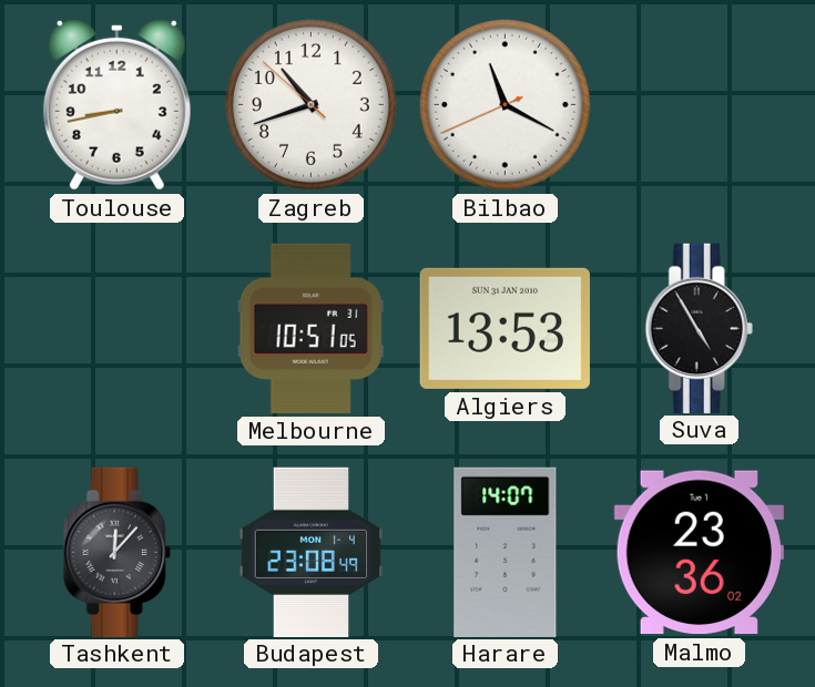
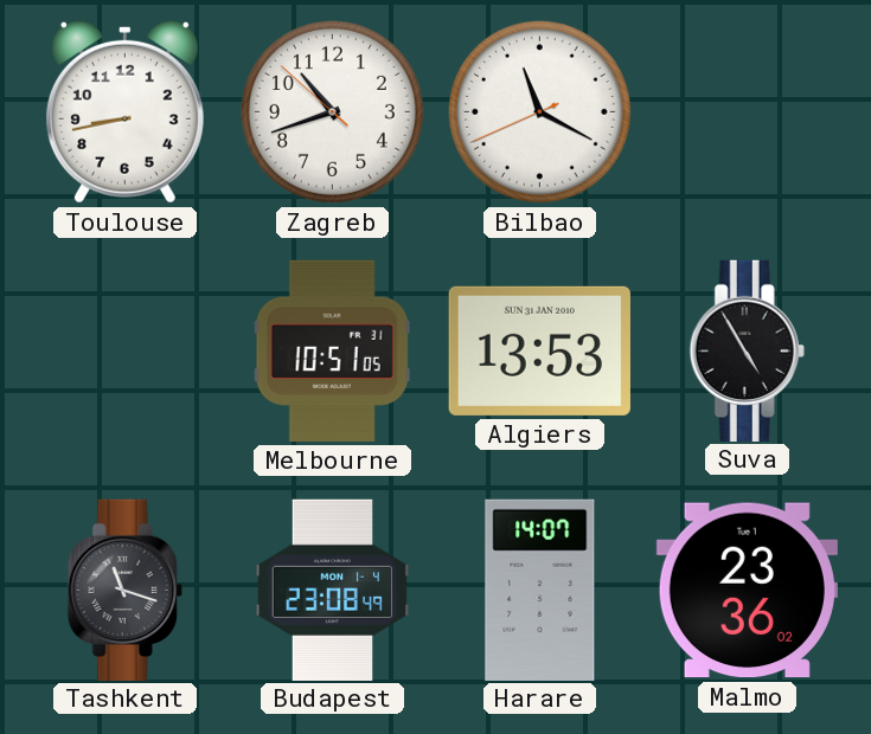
Tashkent: 12:07 -> 11:18 (124, 590)
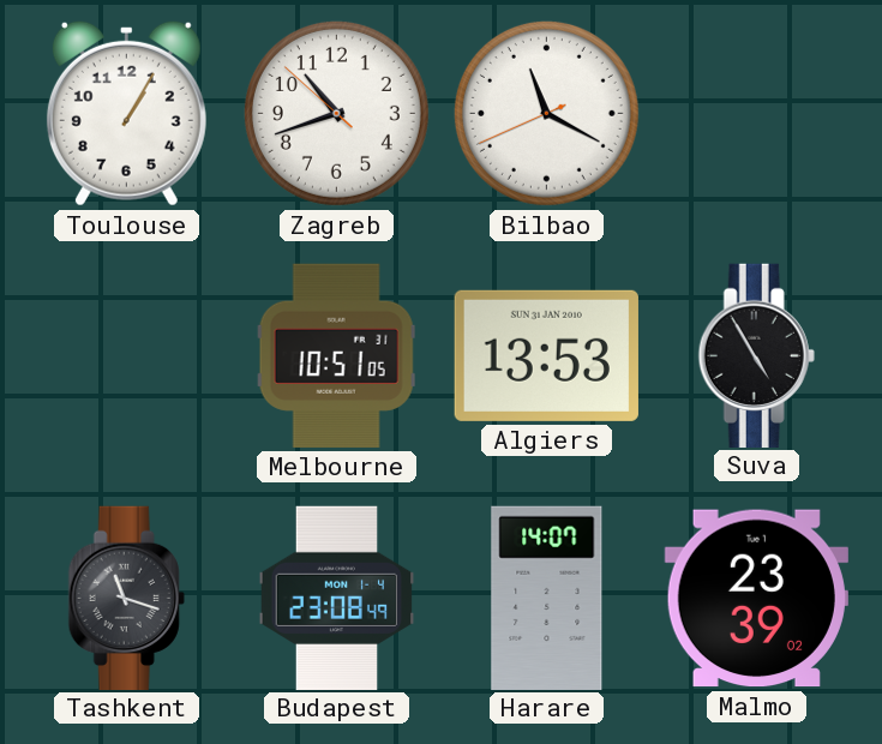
Toulouse: 8:43 -> 1:05 (126, 113)
Malmo: 23:36 -> 23:39 (756, 599)
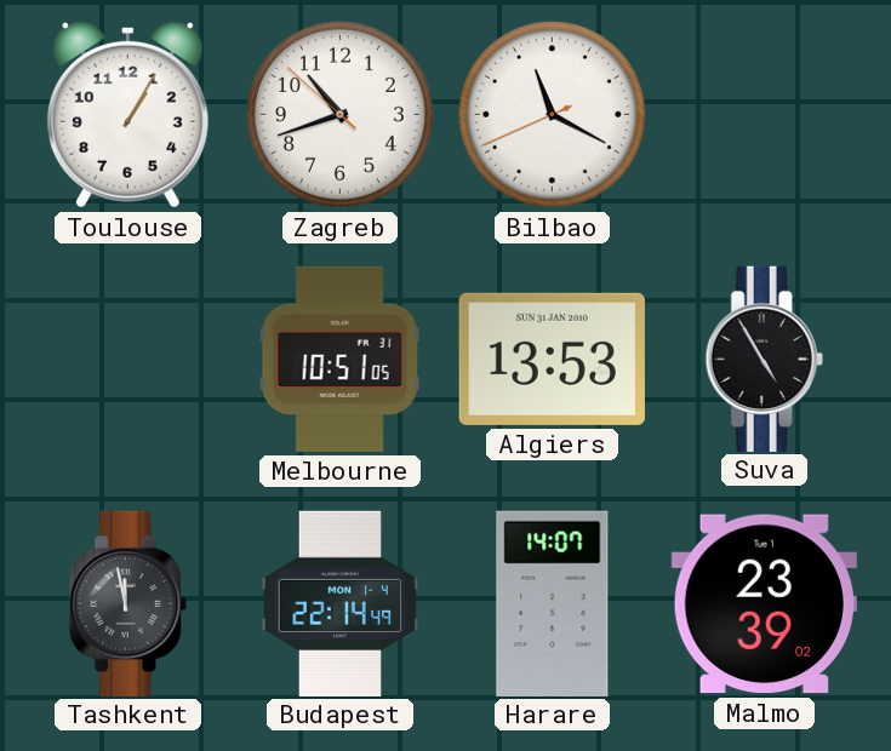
Tashkent: 11:18 -> 11:58 (127, 603)
Budapest: 23:08 -> 22:14 (341, 603)
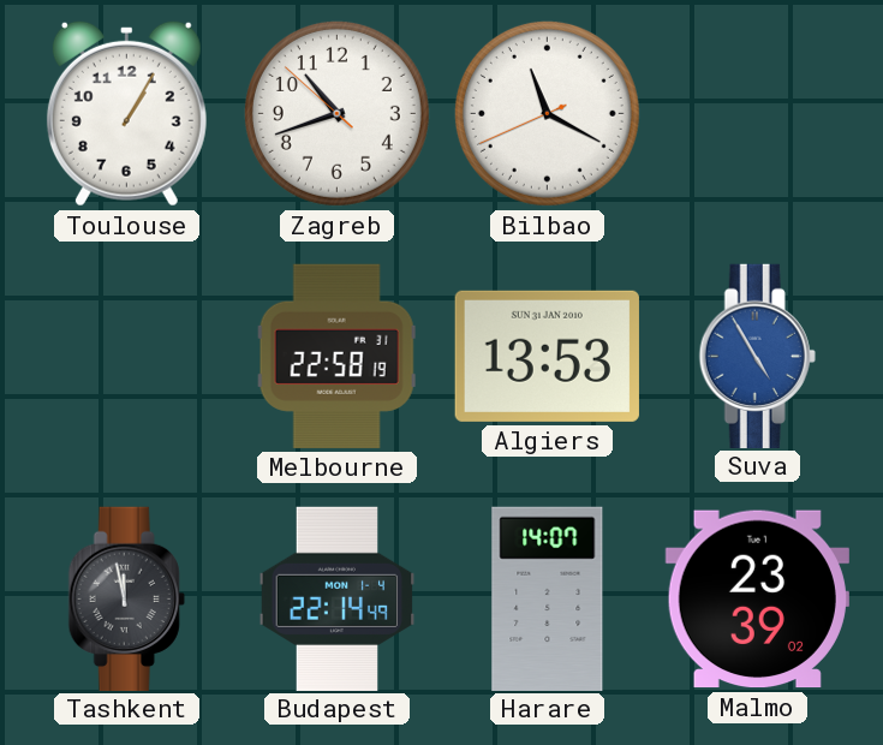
Melbourne: 10:51 -> 22:58 (336, 356)
Suva dial: black -> blue (757, 356)
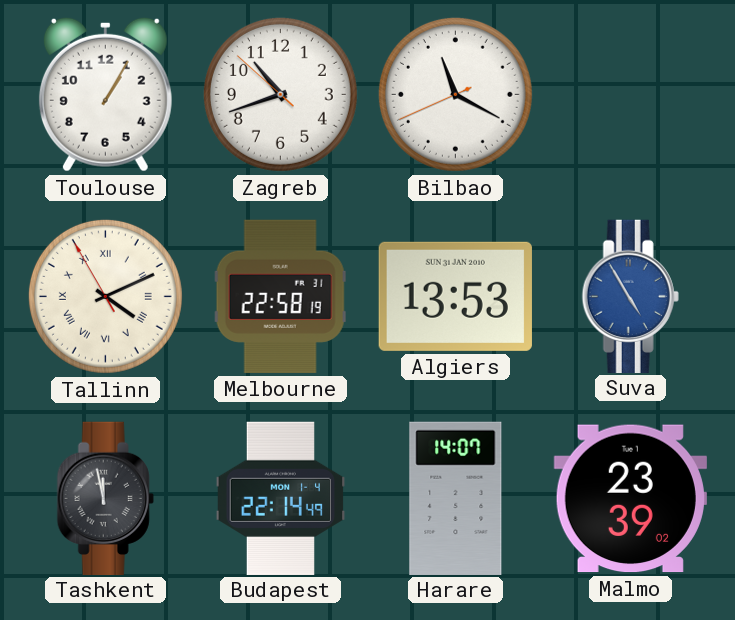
Tallinn: none -> 4:10 (105, 296)
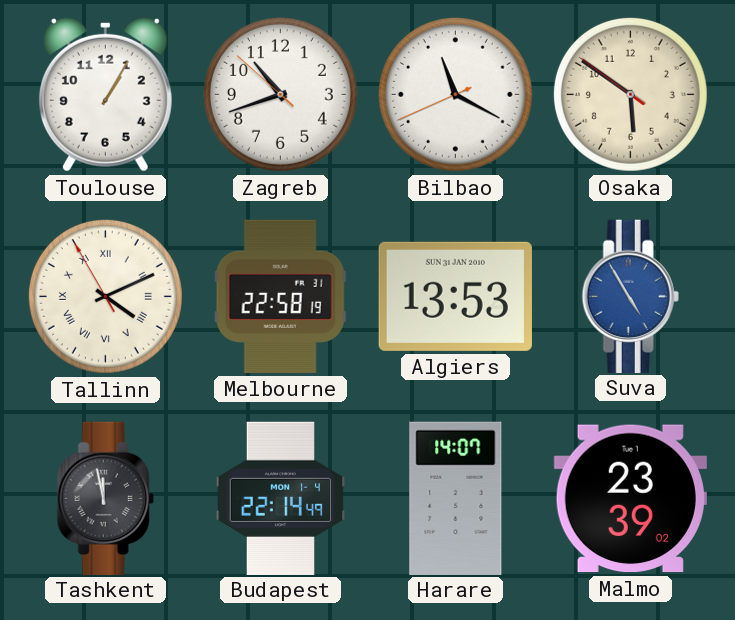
Osaka: none -> 5:50 (630, 94)
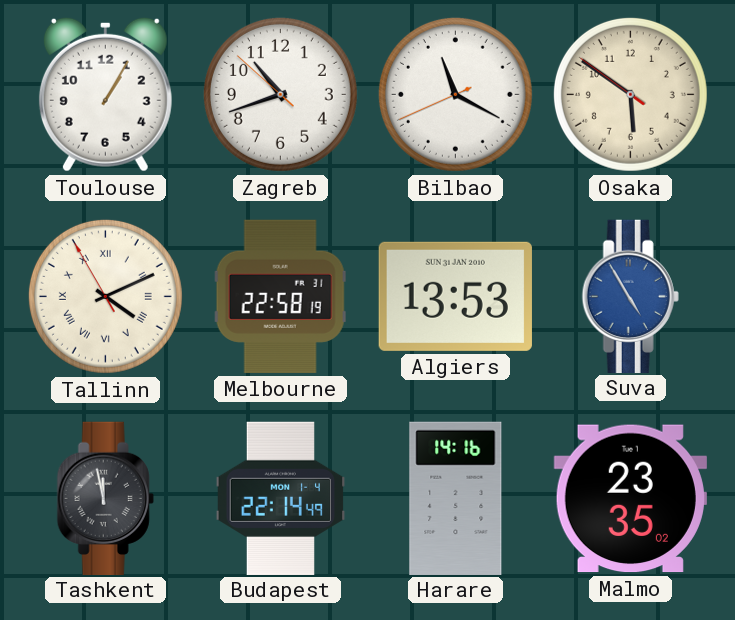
Harare: 14:07 -> 14:16 (456, 498)
Malmo: 23:39 -> 23:35 (630, 499)
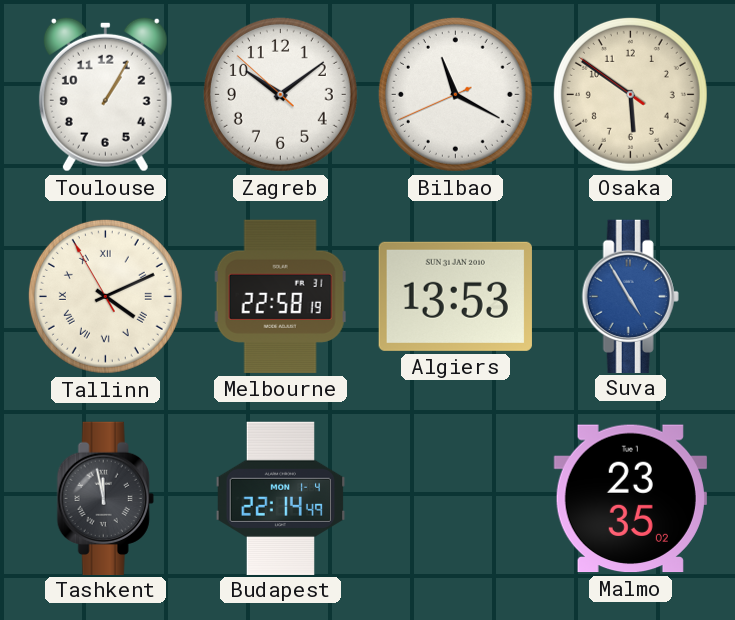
Zagreb: 10:41 -> 10:08 (280, 94)
Harare: 14:16 -> none (456, 498)
